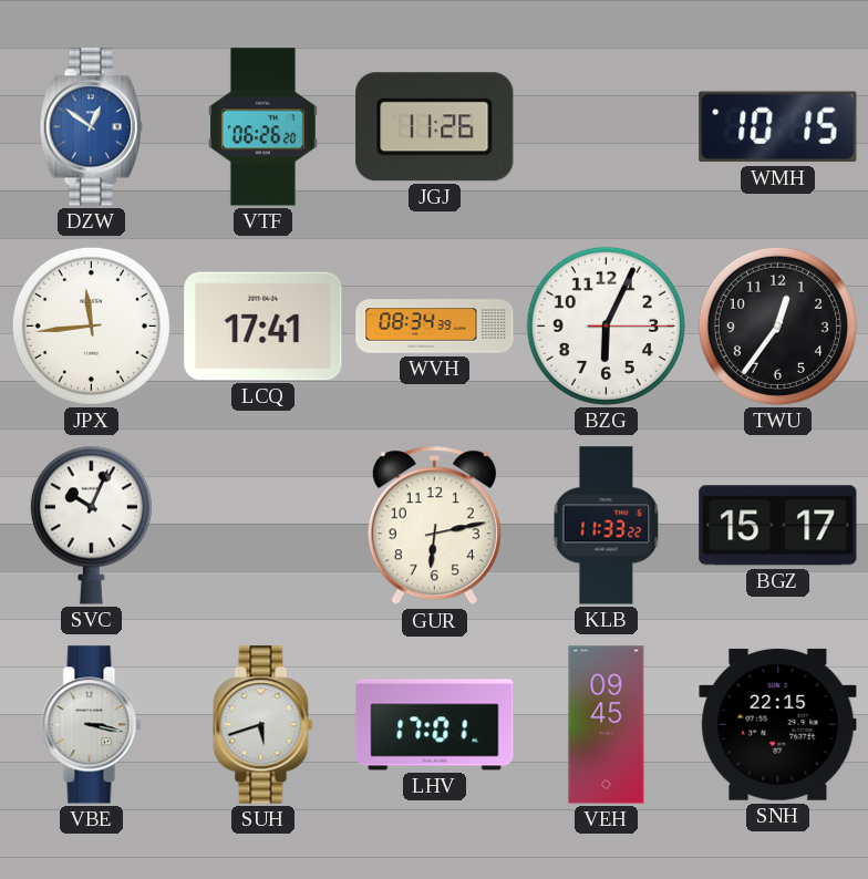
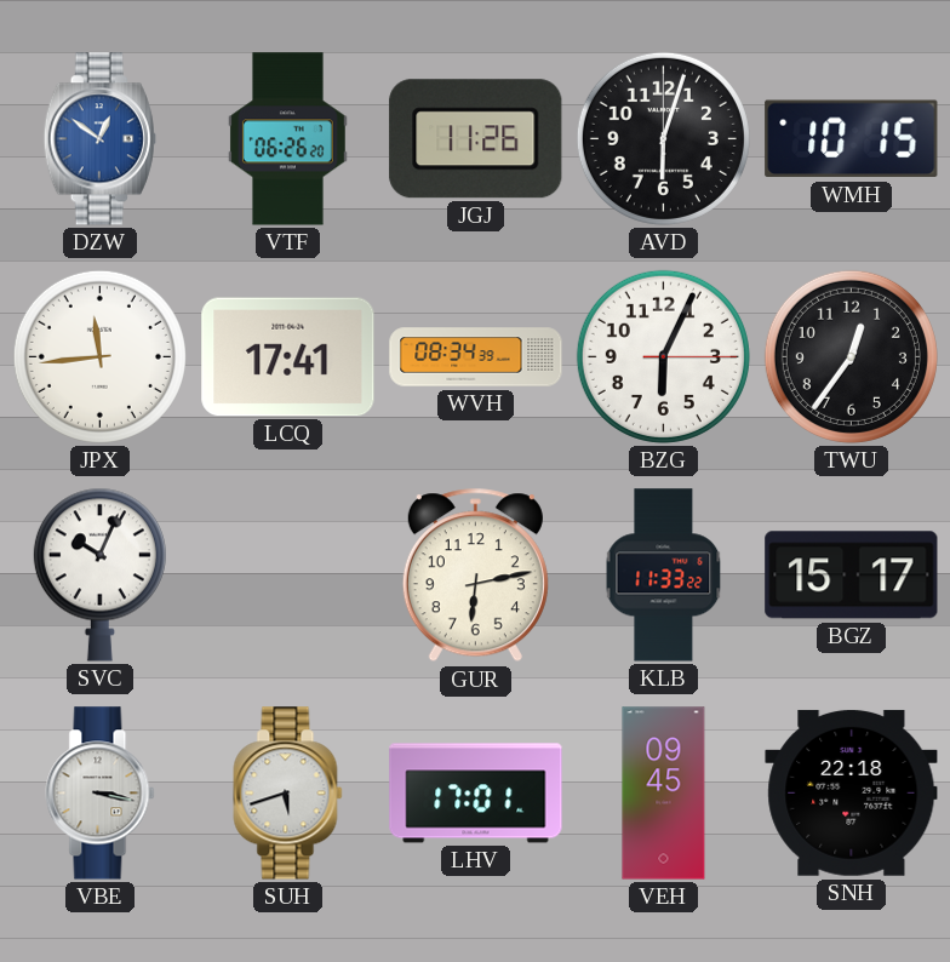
AVD: none -> 6:03 (663, 138)
SNH: 22:15 -> 22:18 (852, 792)
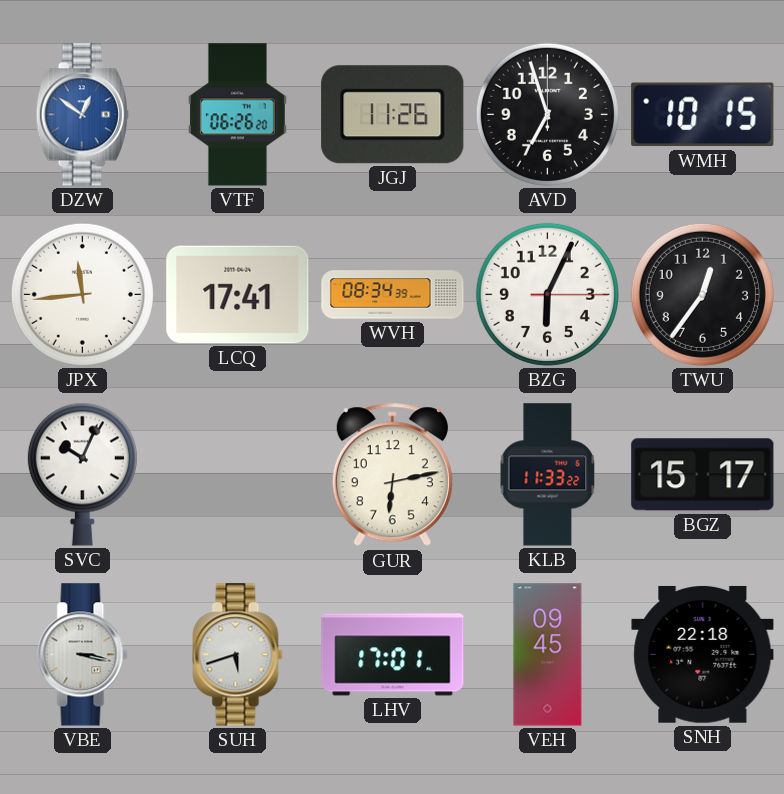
AVD: 6:03 -> 6:57 (547, 114)
